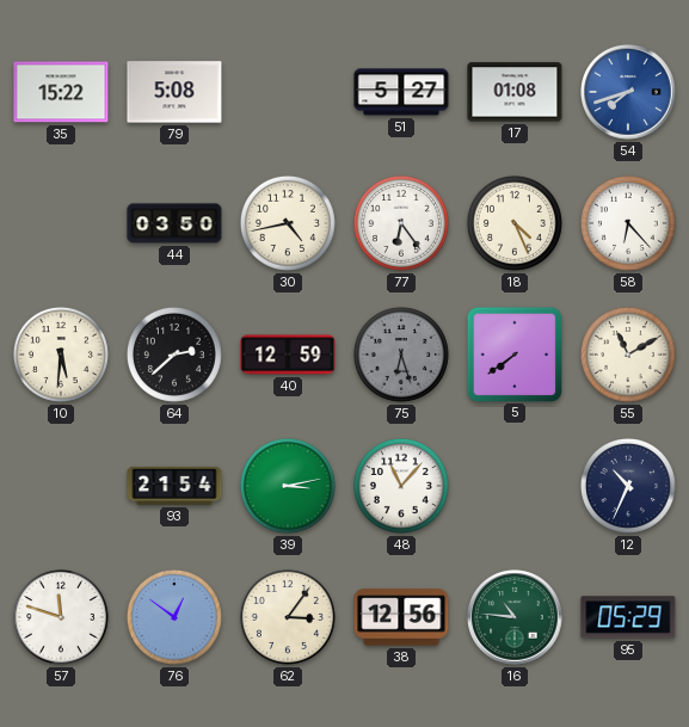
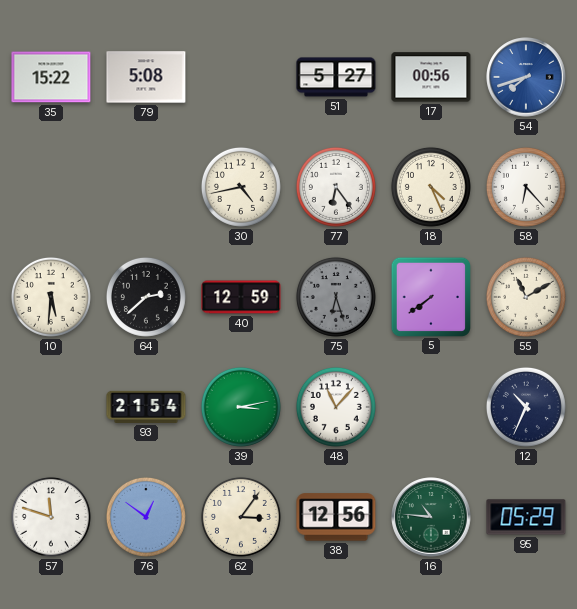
17: 01:08 -> 00:56 (431, 77)
44: 03:50 -> none (174, 223)
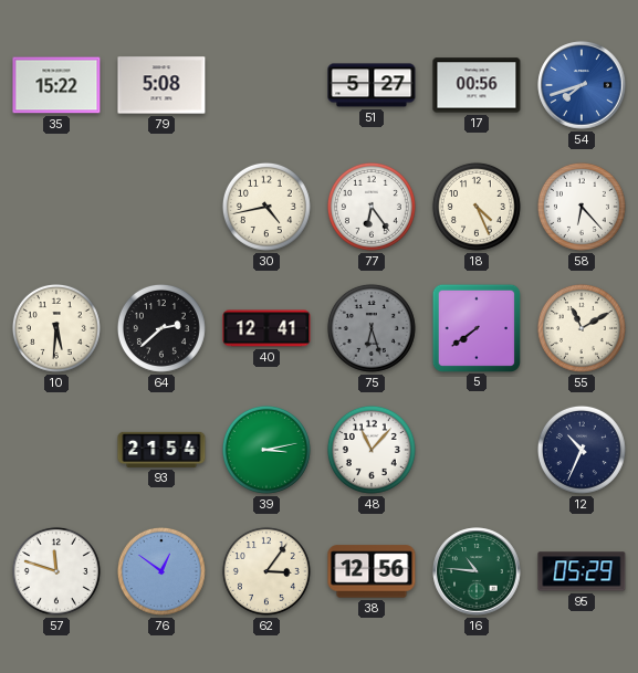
40: 12:59 -> 12:41 (266, 328)
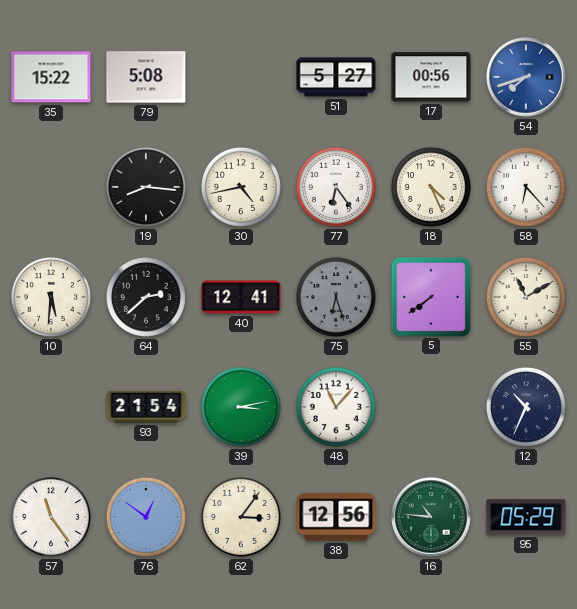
19: none -> 8:16 (146, 187)
57: 11:48 -> 11:24 (51, 517)
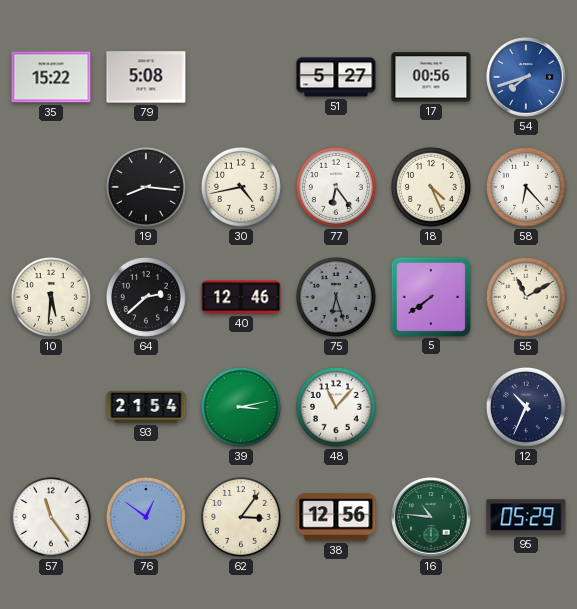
40: 12:41 -> 12:46 (241, 297)
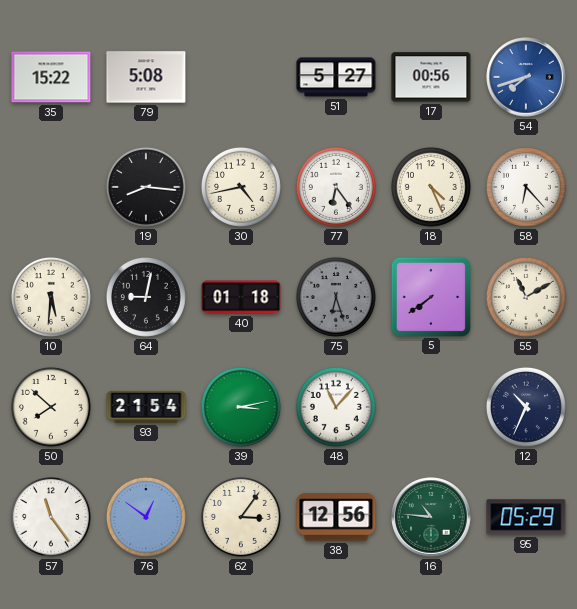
64: 2:38 -> 9:02 (146, 297)
40: 12:46 -> 01:18 (241, 297)
50: none -> 7:52 (51, 407)
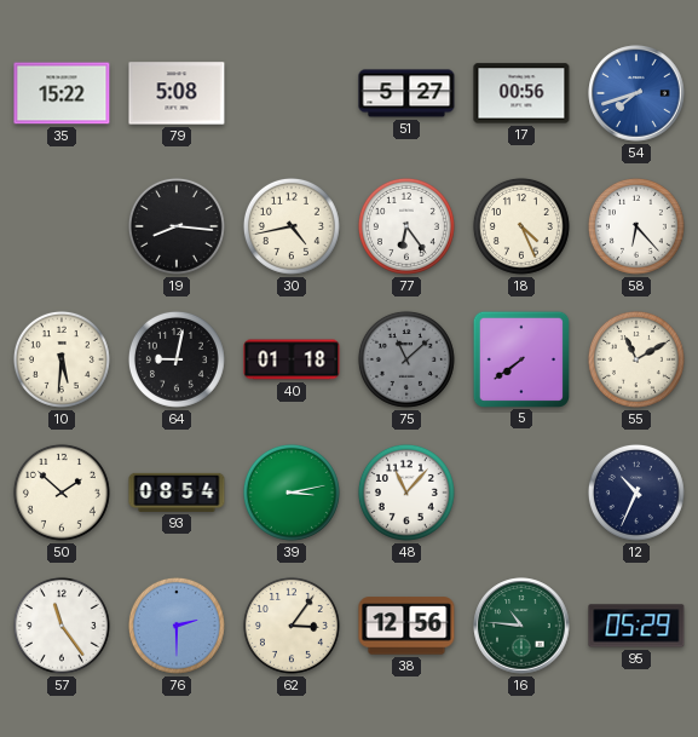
75: 6:27 -> 11:08 (406, 359)
50: 7:52 -> 1:52 (62, 493)
93: 21:54 -> 08:54 (177, 493)
76: 12:51 -> 2:30 (177, 626)
